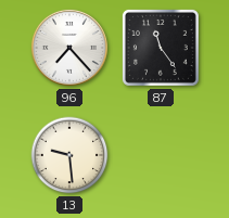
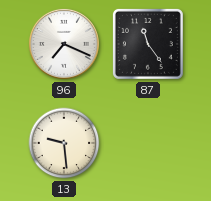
96: 7:23 -> 7:19 (64, 44)
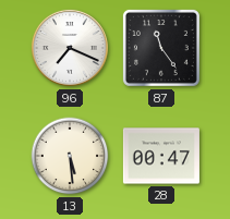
13: 9:29 -> 5:29 (70, 156)
28: none -> 00:47 (161, 156)
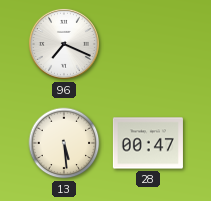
87: 11:24 -> none (161, 48)
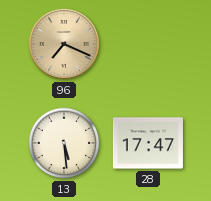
96 dial: white -> champagne (64, 44)
28: 00:47 -> 17:47 (148, 143)
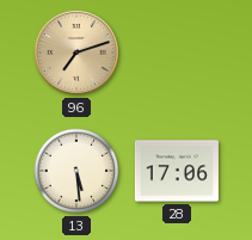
96: 7:19 -> 7:12 (76, 53)
28: 17:47 -> 17:06 (177, 171)
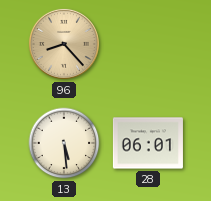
96: 7:12 -> 8:23 (64, 44)
28: 17:06 -> 06:01 (148, 143)
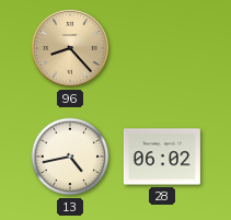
13: 5:29 -> 4:43 (70, 157)
28: 06:01 -> 06:02 (162, 157)
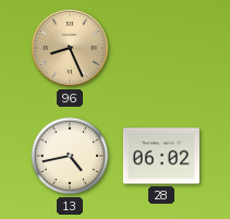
96: 8:23 -> 8:26 (70, 48)
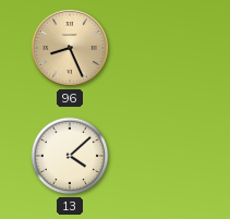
13: 4:43 -> 4:08 (70, 156)
28: 06:02 -> none (161, 156)
